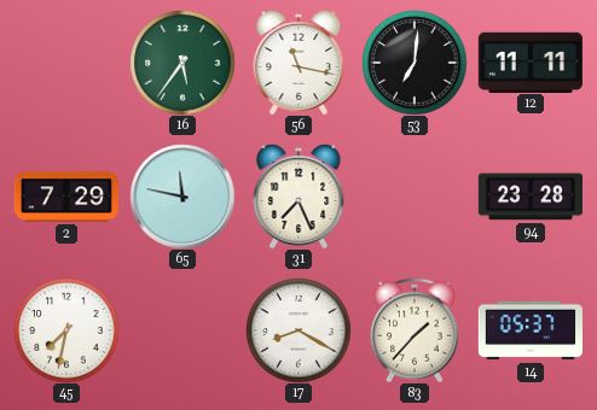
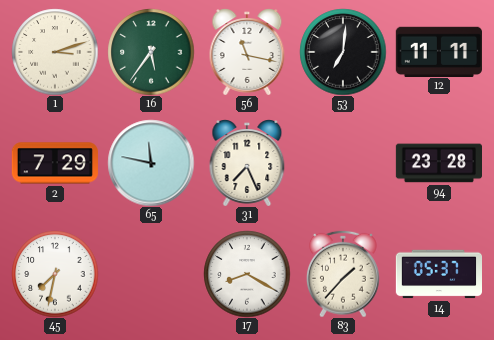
1: none -> 3:12 (55, 52)
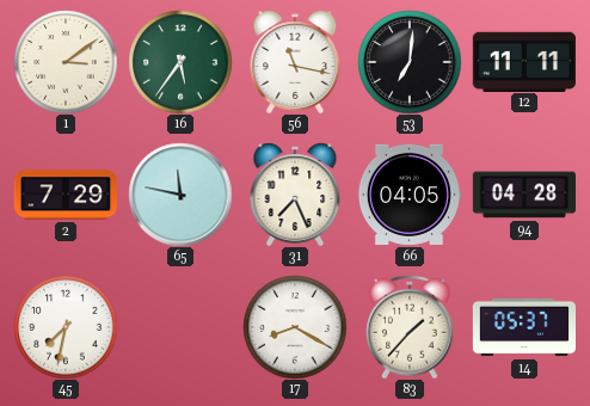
1: 3:12 -> 3:09 (66, 62)
66: none -> 04:05 (408, 195)
94: 23:28 -> 04:28 (523, 195)
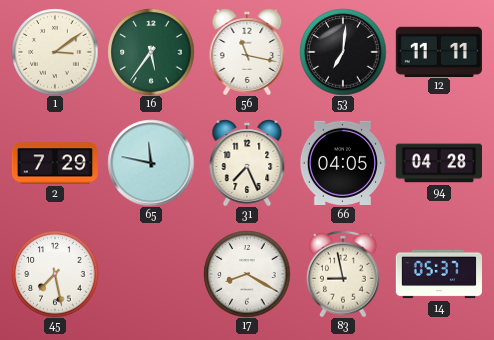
45: 7:32 -> 7:28 (55, 274)
83: 1:37 -> 8:58 (343, 274)
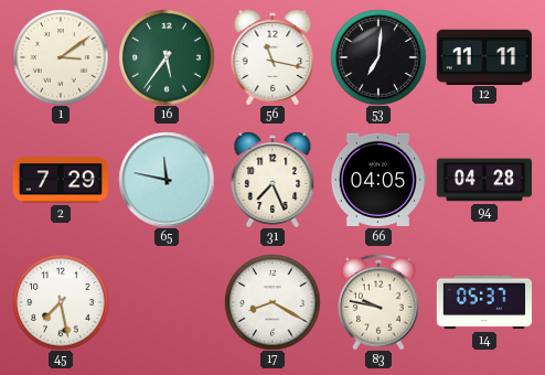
83: 8:58 -> 9:47 (378, 302)
